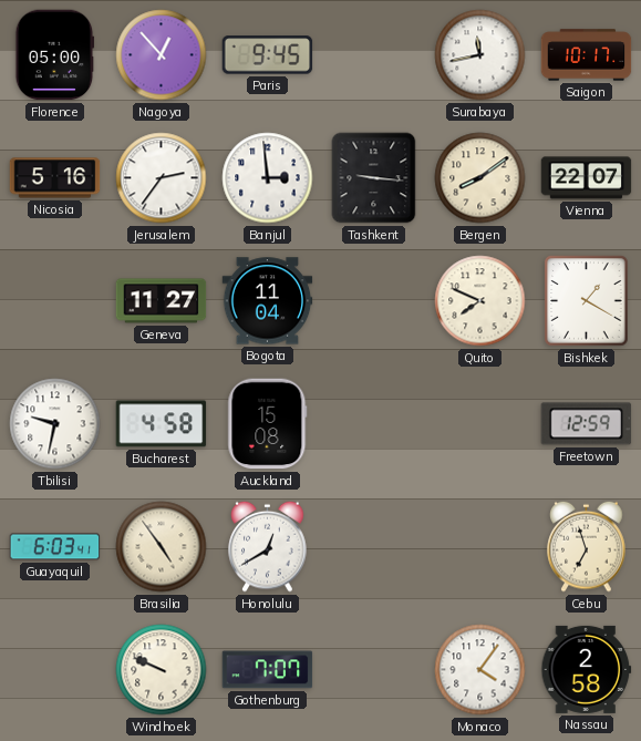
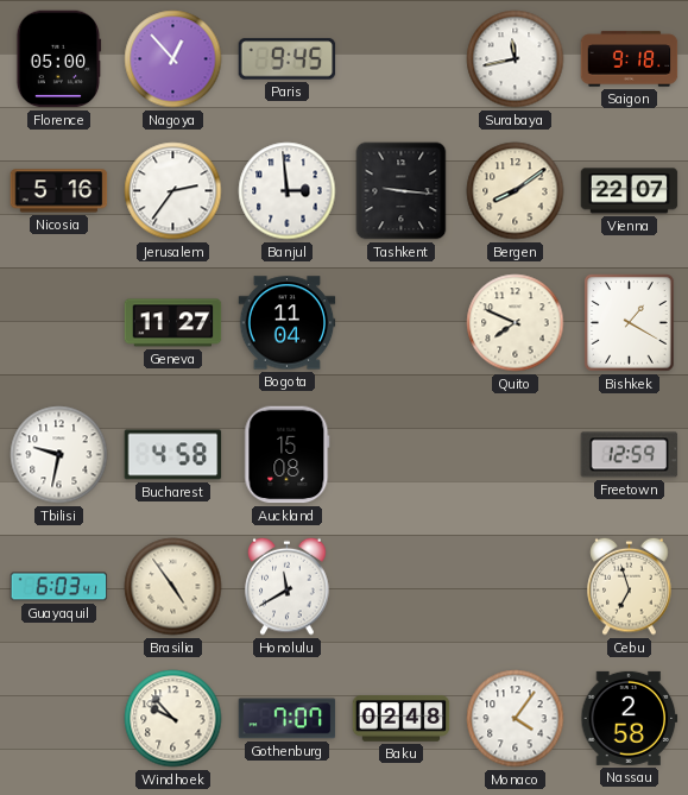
Saigon: 10:17 -> 9:18 (630, 59)
Honolulu: 12:40 -> 11:40 (288, 586)
Windhoek: 9:49 -> 9:53 (173, 719)
Baku: none -> 02:48 (402, 719)
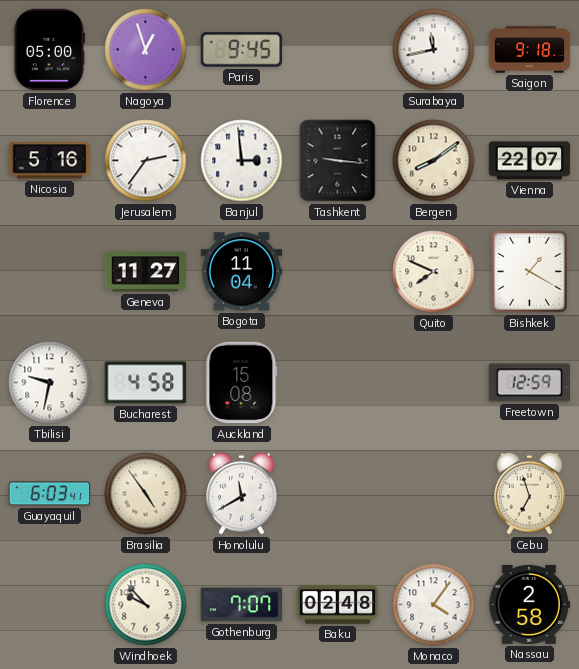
Nagoya: 12:53 -> 12:57 (146, 50)
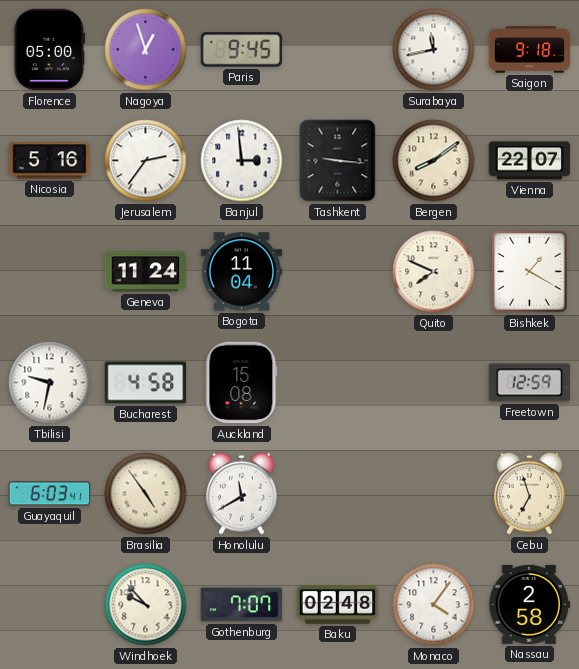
Geneva: 11:27 -> 11:24 (146, 272)
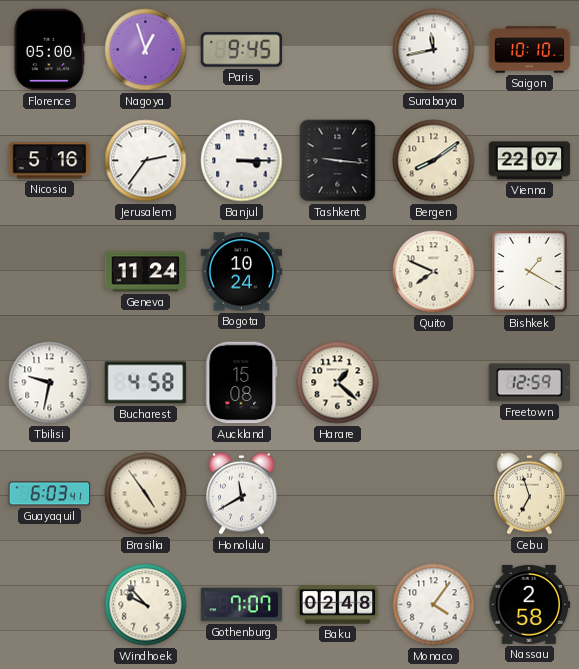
Saigon: 9:18 -> 10:10 (530, 50)
Banjul: 2:59 -> 3:15 (242, 161)
Bogota: 11:04 -> 10:24 (242, 272)
Harare: none -> 1:22 (338, 383)
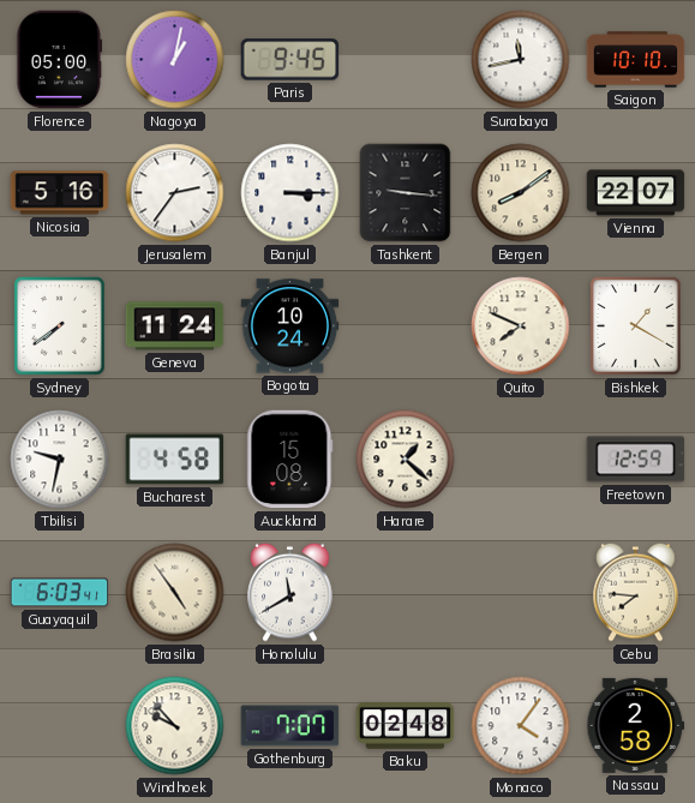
Nagoya: 12:57 -> 1:02 (175, 60)
Sydney: none -> 7:39 (60, 326)
Cebu: 6:57 -> 7:46 (636, 592)
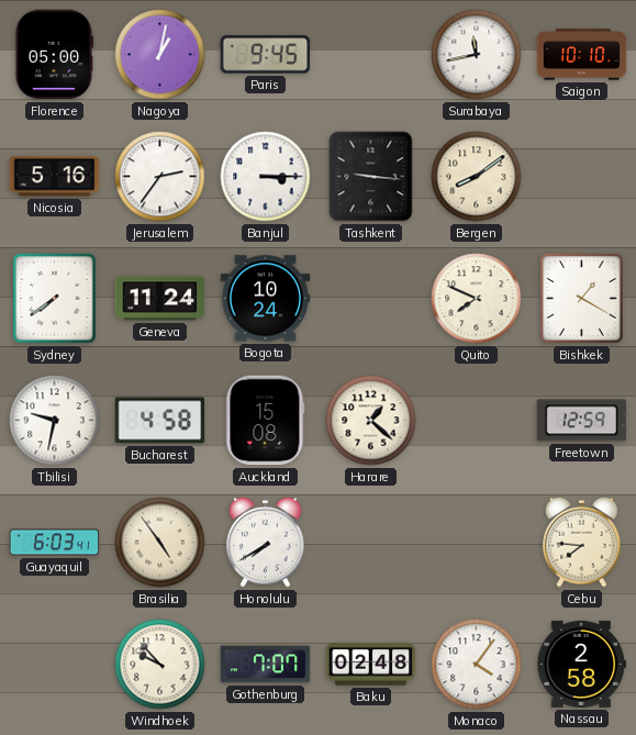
Vienna: 22:07 -> none (636, 193)
Honolulu: 11:40 -> 7:40 (266, 542)
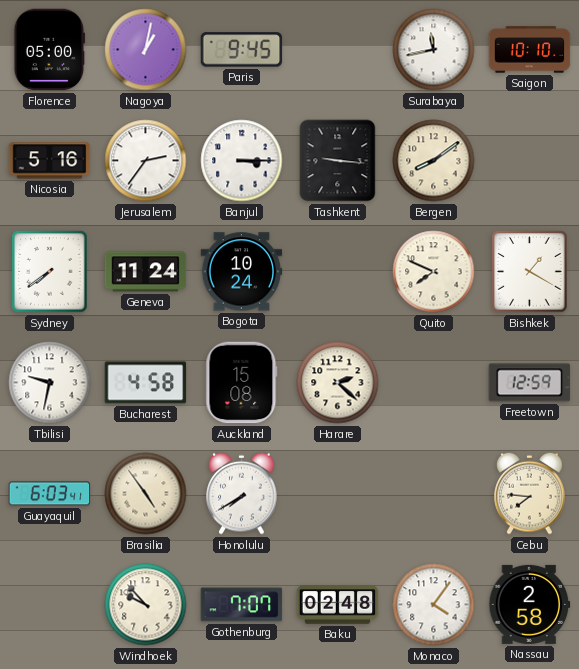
Harare: 1:22 -> 2:22 (338, 383)
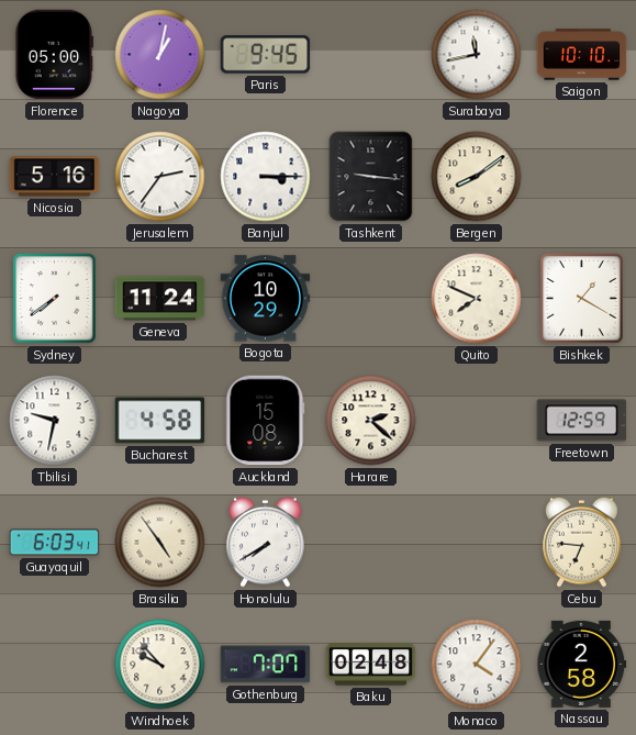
Bogota: 10:24 -> 10:29 (266, 299)
Cebu: 7:46 -> 6:46 (582, 542)
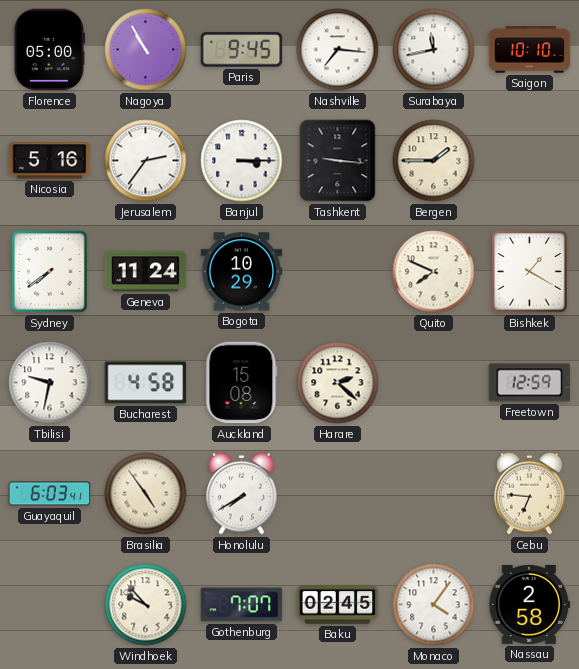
Nagoya: 1:02 -> 10:55 (146, 50)
Nashville: none -> 7:16 (338, 50)
Bergen: 8:09 -> 1:45 (434, 161)
Baku: 02:48 -> 02:45 (338, 605)
